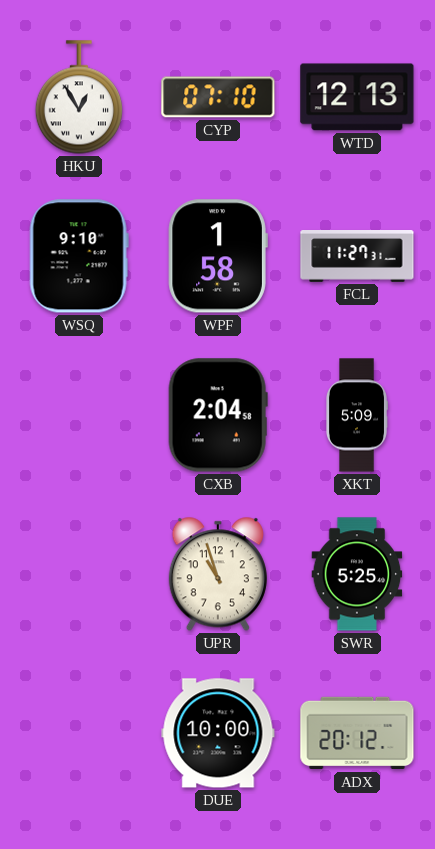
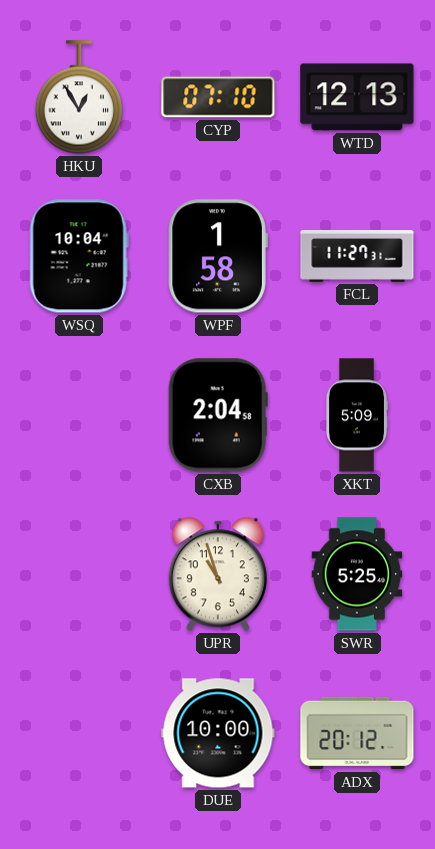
WSQ: 9:10 -> 10:04 (79, 256)
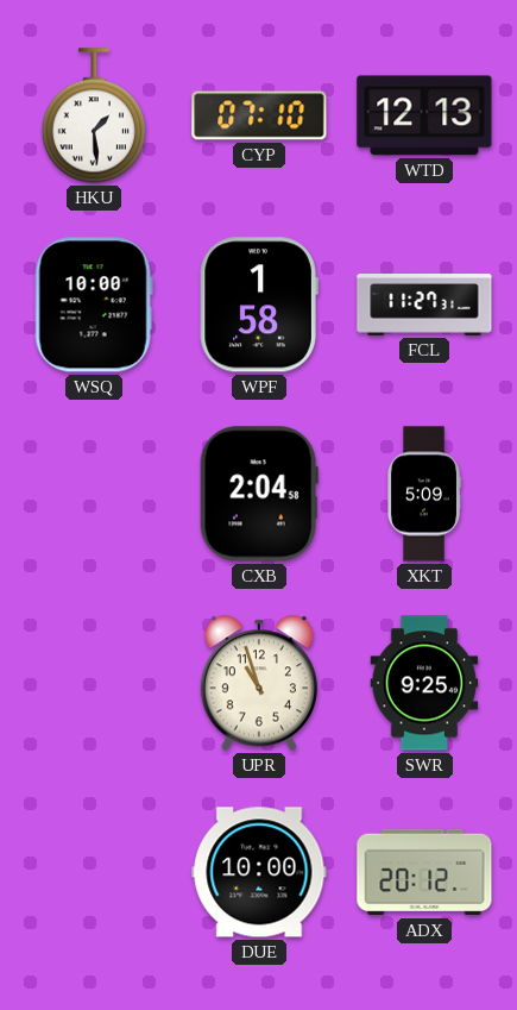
HKU: 12:55 -> 1:29 (94, 115)
WSQ: 10:04 -> 10:00 (94, 305)
SWR: 5:25 -> 9:25 (424, 683)
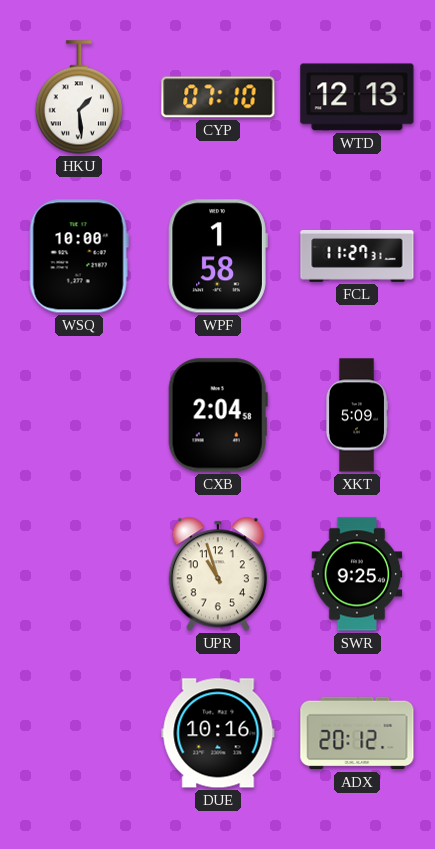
DUE: 10:00 -> 10:16 (218, 733)
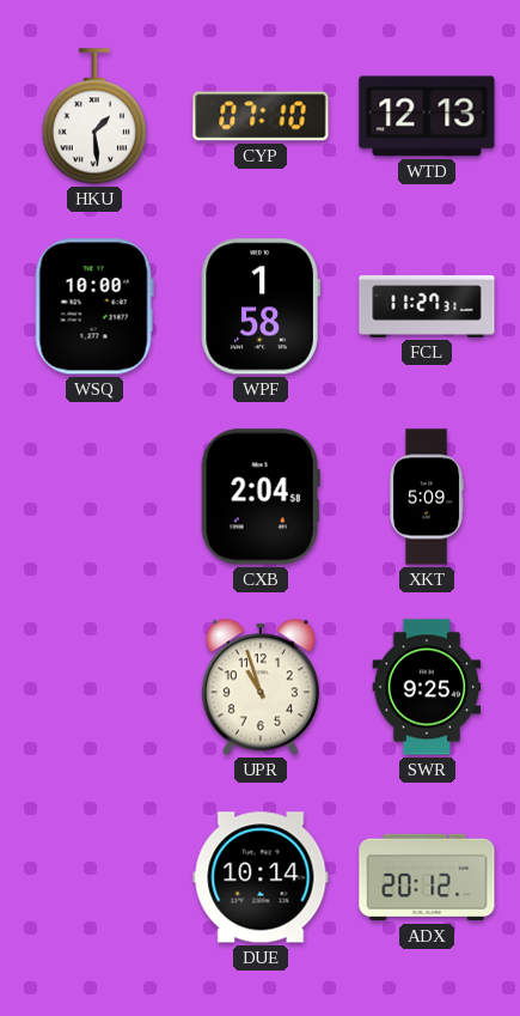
DUE: 10:16 -> 10:14 (261, 877)
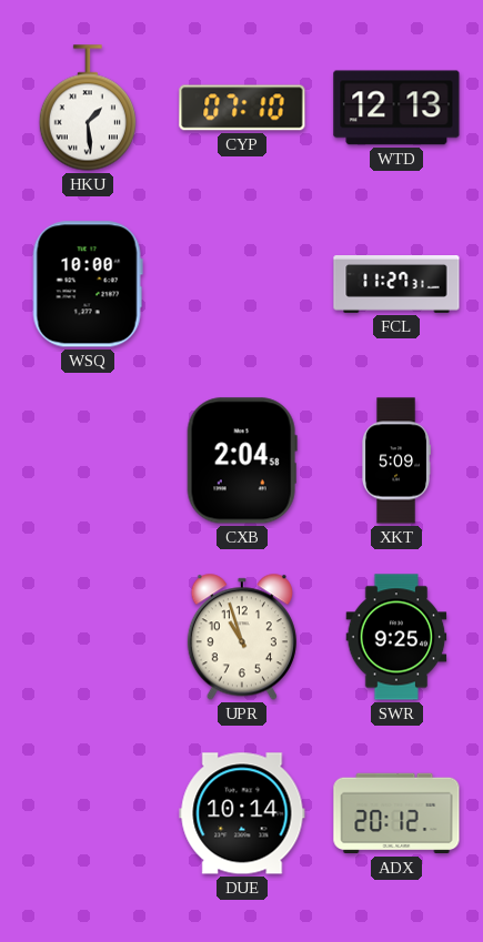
WPF: 1:58 -> none (261, 306)
